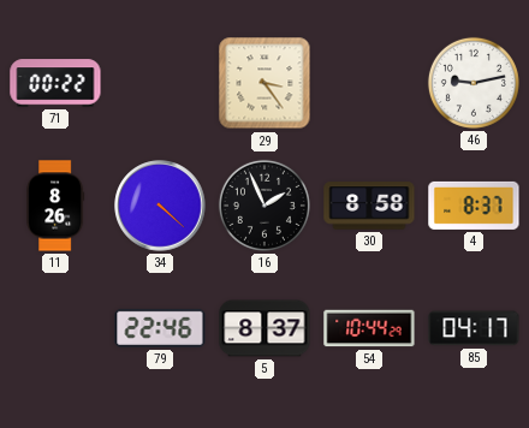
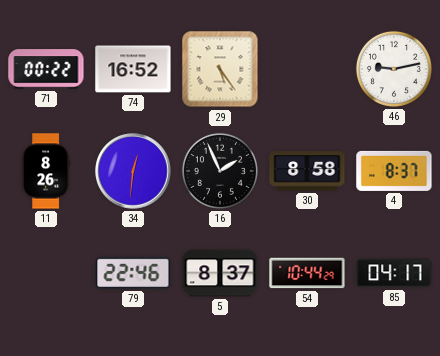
74: none -> 16:52 (133, 69)
29: 3:24 -> 5:24 (220, 69)
34: 4:22 -> 12:31 (133, 171)
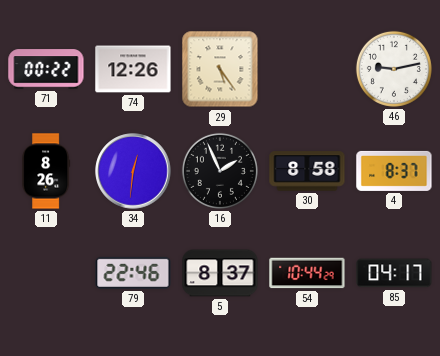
74: 16:52 -> 12:26 (133, 69)
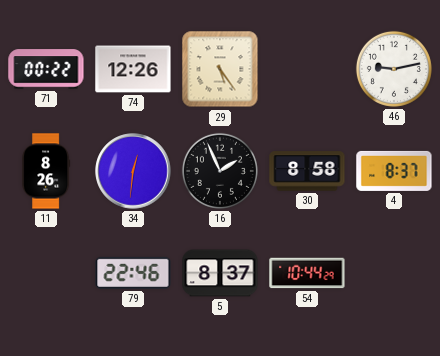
85: 04:17 -> none (394, 273)
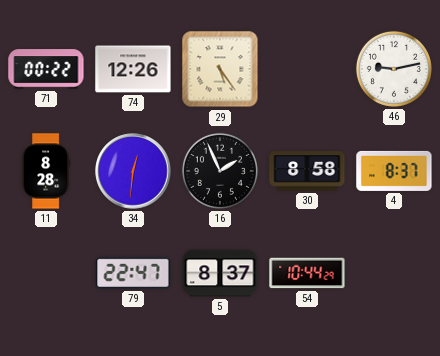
11: 8:26 -> 8:28 (46, 171)
79: 22:46 -> 22:47 (133, 273)
